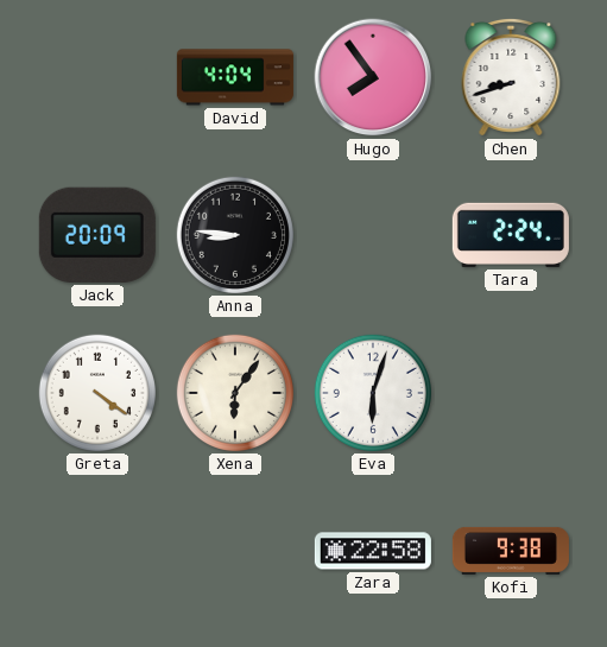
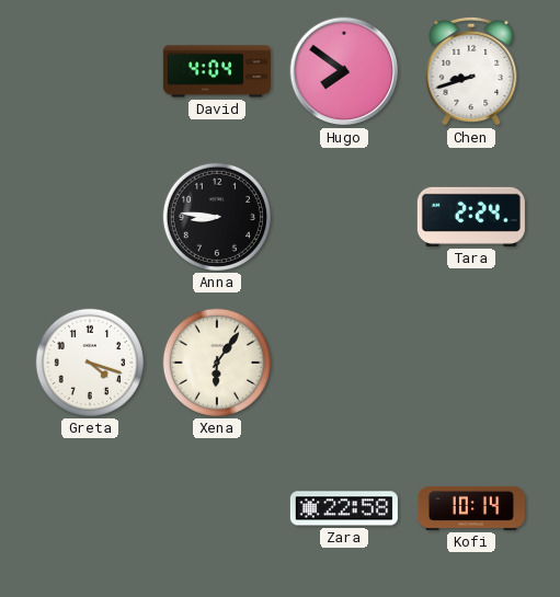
Hugo: 7:54 -> 7:51 (344, 71)
Jack: 20:09 -> none (97, 235)
Greta: 4:21 -> 4:18 (90, 363)
Eva: 6:03 -> none (373, 393)
Kofi: 9:38 -> 10:14 (471, 508)
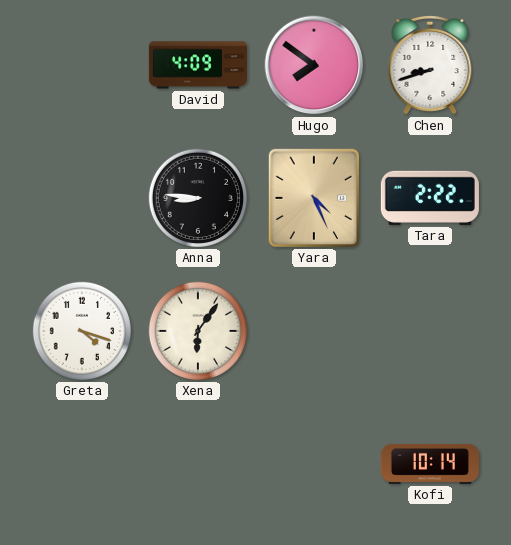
David: 4:04 -> 4:09 (198, 65)
Yara: none -> 4:26 (314, 198)
Tara: 2:24 -> 2:22 (430, 198)
Zara: 22:58 -> none (344, 508)
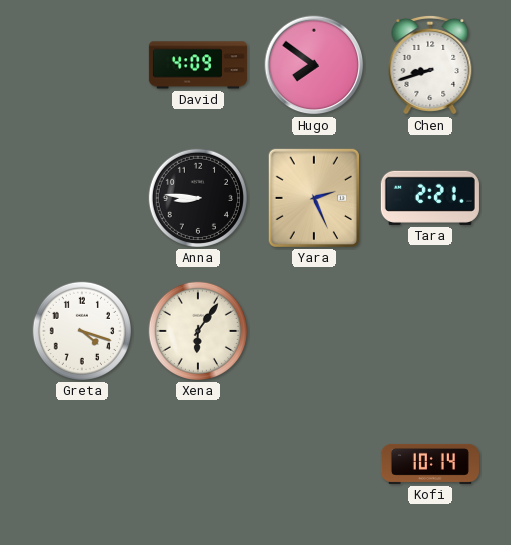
Yara: 4:26 -> 2:26 (314, 198)
Tara: 2:22 -> 2:21 (430, 198)
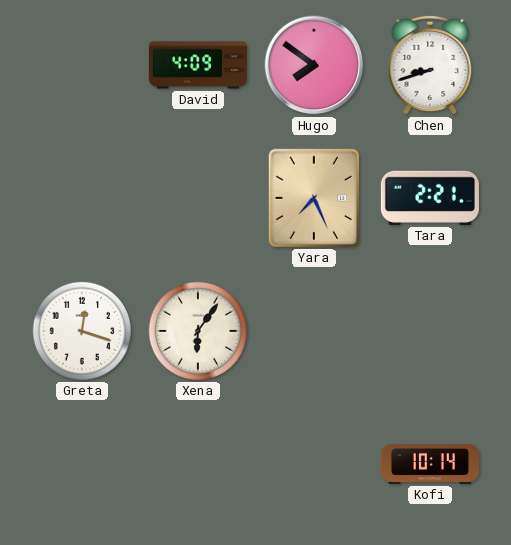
Anna: 8:46 -> none (198, 198)
Yara: 2:26 -> 7:26 (314, 198)
Greta: 4:18 -> 12:18 (82, 331)
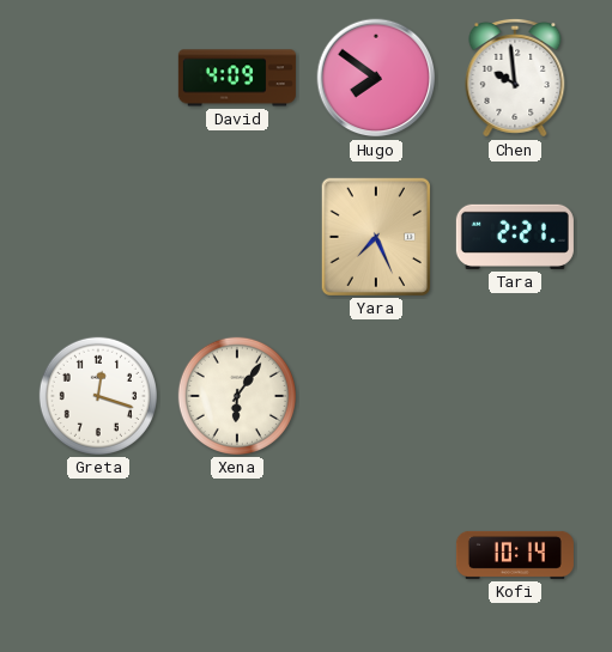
Chen: 8:42 -> 9:59 (515, 78)
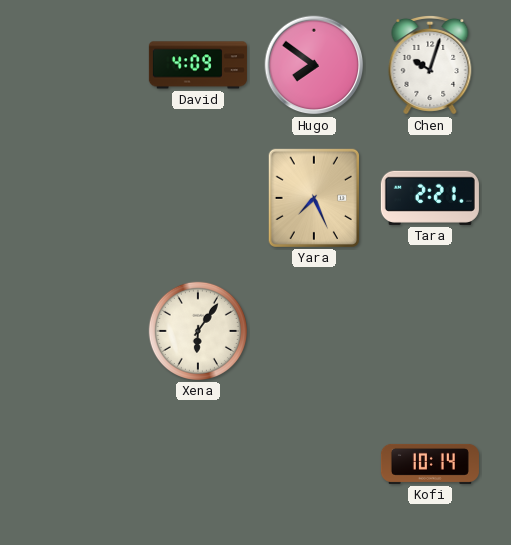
Chen: 9:59 -> 10:03 (430, 65)
Greta: 12:18 -> none (98, 396)
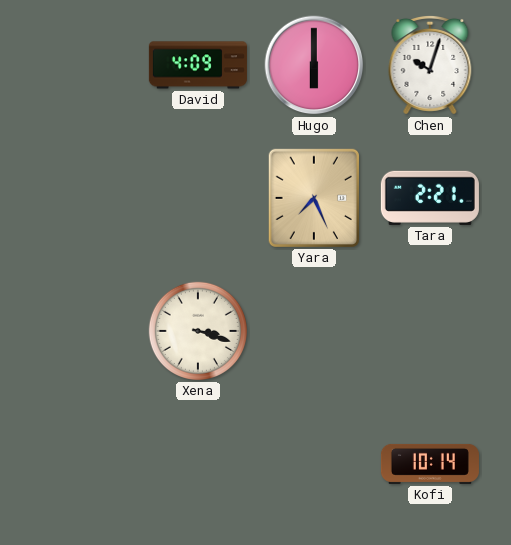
Hugo: 7:51 -> 6:00 (314, 65)
Xena: 6:06 -> 3:18 (198, 331)
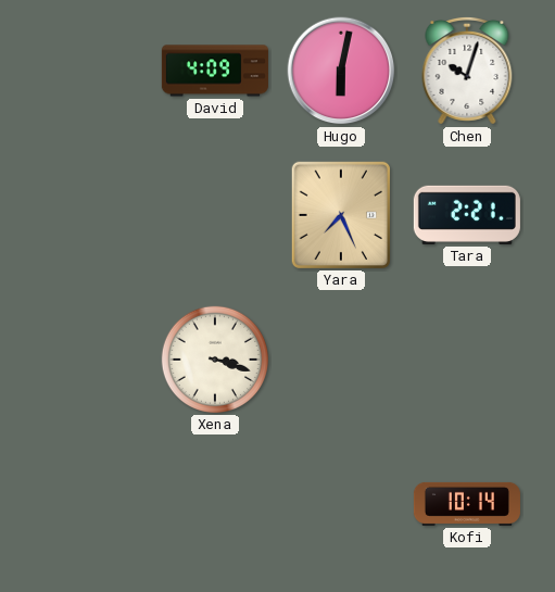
Hugo: 6:00 -> 6:02 (341, 71)
